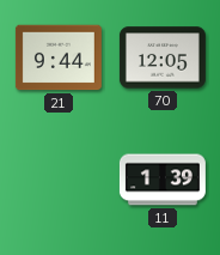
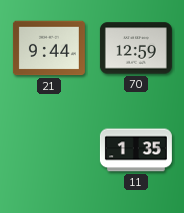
70: 12:05 -> 12:59 (136, 48)
11: 1:39 -> 1:35 (136, 150)
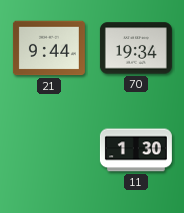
70: 12:59 -> 19:34 (136, 48)
11: 1:35 -> 1:30 (136, 150)
